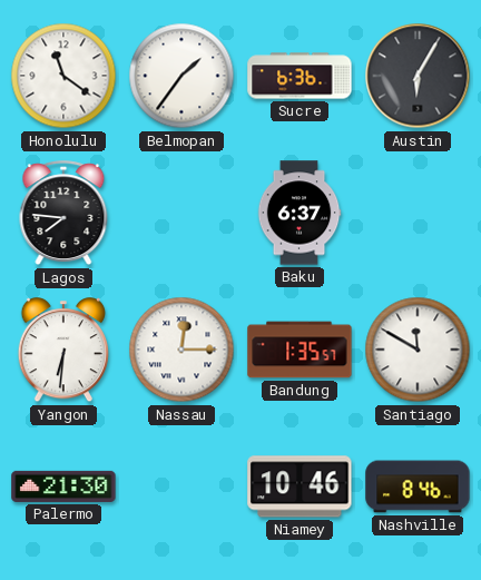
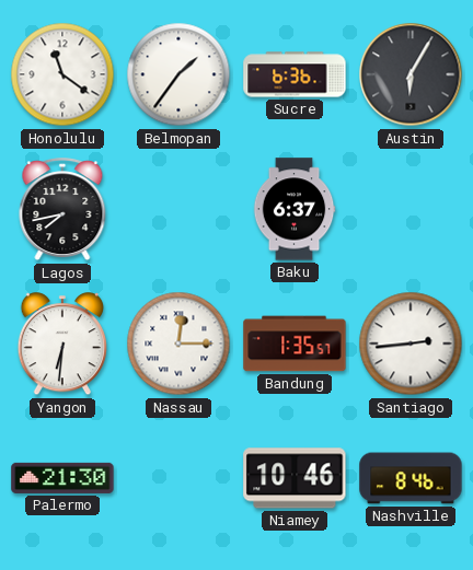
Lagos: 7:46 -> 7:43 (62, 210)
Santiago: 11:50 -> 2:44 (411, 344)
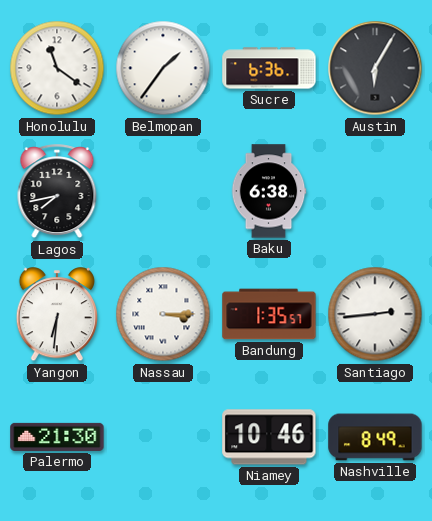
Baku: 6:37 -> 6:38 (269, 191)
Nassau: 12:15 -> 3:15 (163, 314)
Nashville: 8:46 -> 8:49 (375, 437)
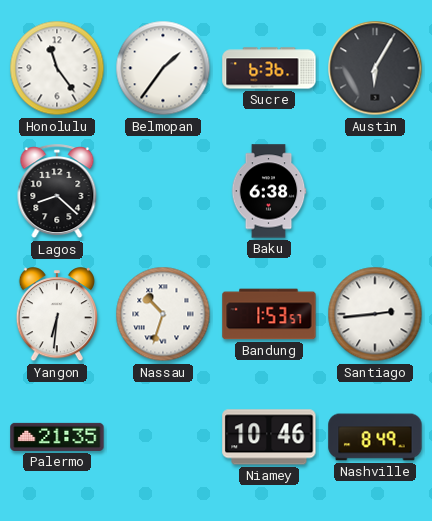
Honolulu: 11:21 -> 11:24 (57, 68)
Lagos: 7:43 -> 8:22 (57, 192)
Nassau: 3:15 -> 10:33 (163, 314)
Bandung: 1:35 -> 1:53 (269, 314)
Palermo: 21:30 -> 21:35 (57, 437)
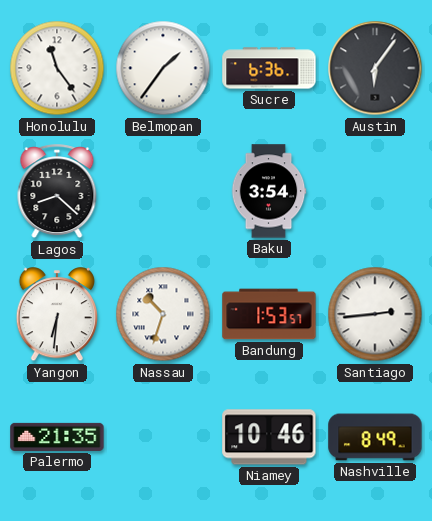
Austin: 6:05 -> 6:06 (375, 68)
Baku: 6:38 -> 3:54 (269, 191)
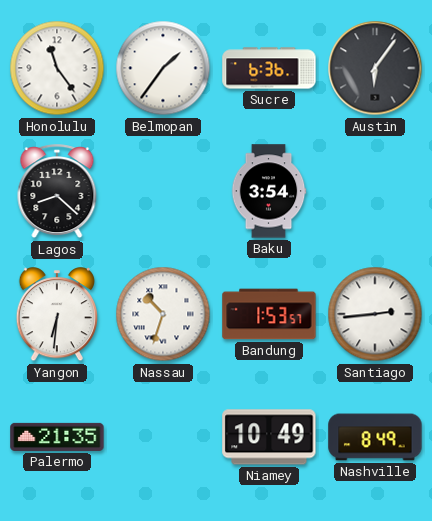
Niamey: 10:46 -> 10:49 (269, 437)
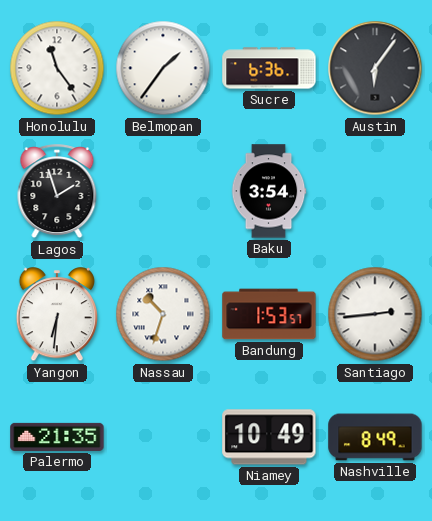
Lagos: 8:22 -> 1:57 (57, 192)
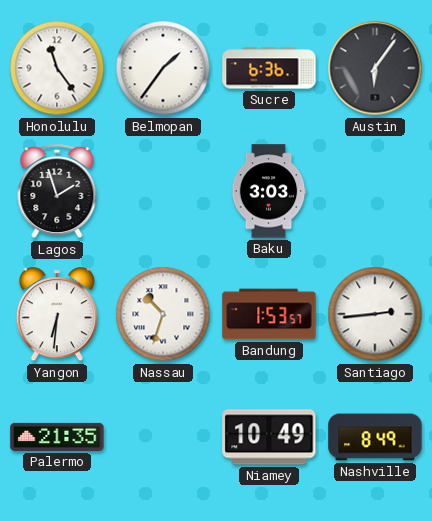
Baku: 3:54 -> 3:03 (269, 191)
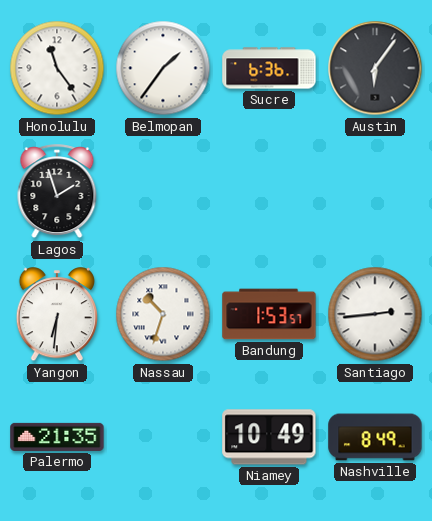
Baku: 3:03 -> none (269, 191)
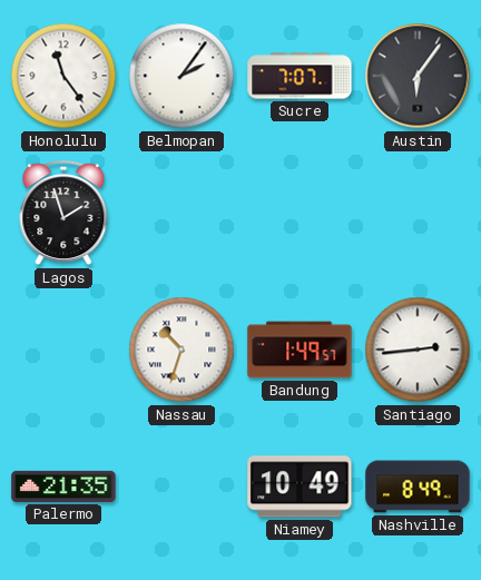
Belmopan: 1:36 -> 2:06 (181, 76)
Sucre: 6:36 -> 7:07 (300, 76)
Yangon: 6:31 -> none (56, 315)
Bandung: 1:53 -> 1:49 (300, 350)
